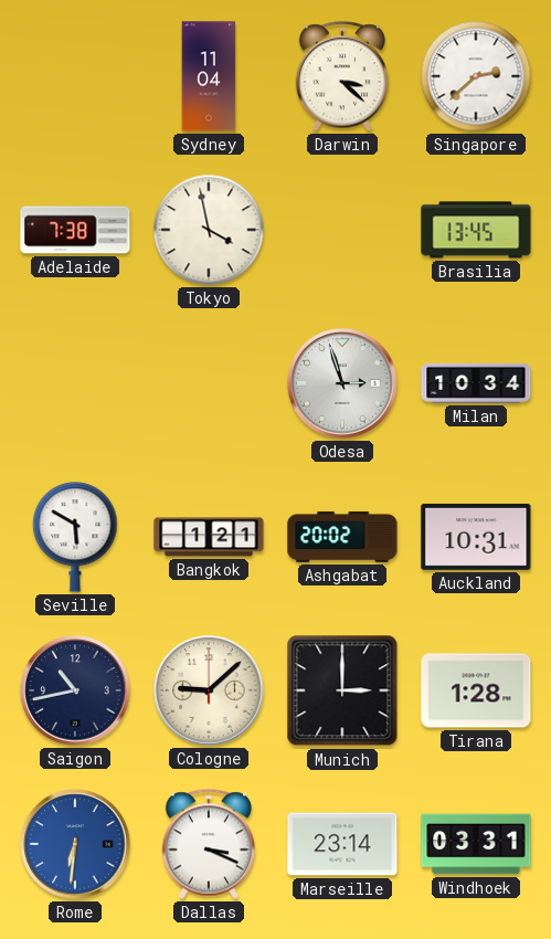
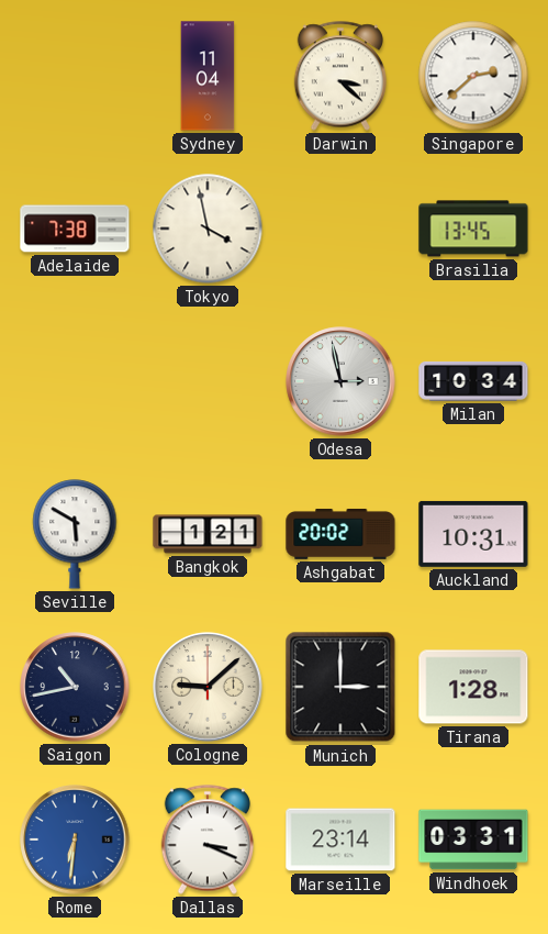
Odesa: 2:57 -> 2:58 (340, 381)
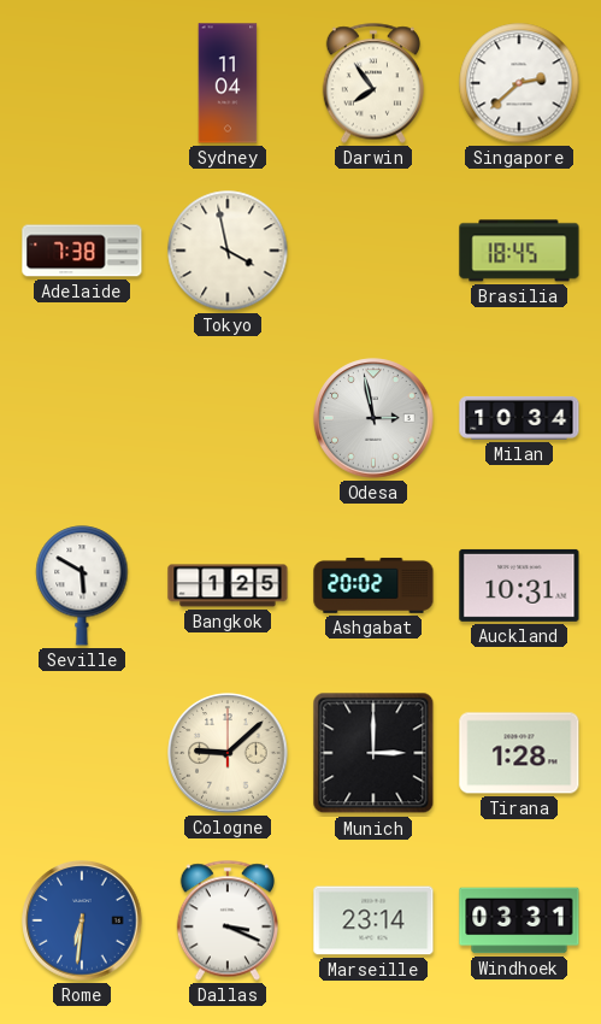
Darwin: 3:22 -> 7:54 (372, 83)
Brasilia: 13:45 -> 18:45 (519, 251)
Bangkok: 1:21 -> 1:25 (228, 585)
Saigon: 10:43 -> none (75, 687)
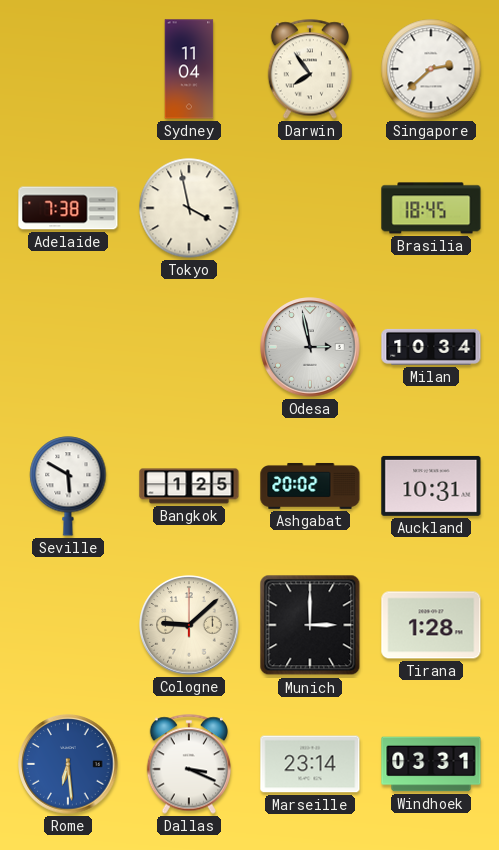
Rome: 6:31 -> 6:29 (68, 764)
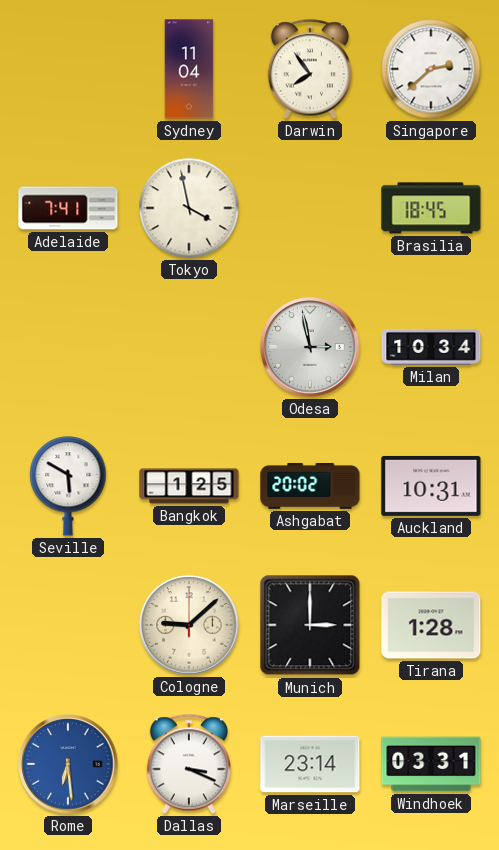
Adelaide: 7:38 -> 7:41 (68, 208)
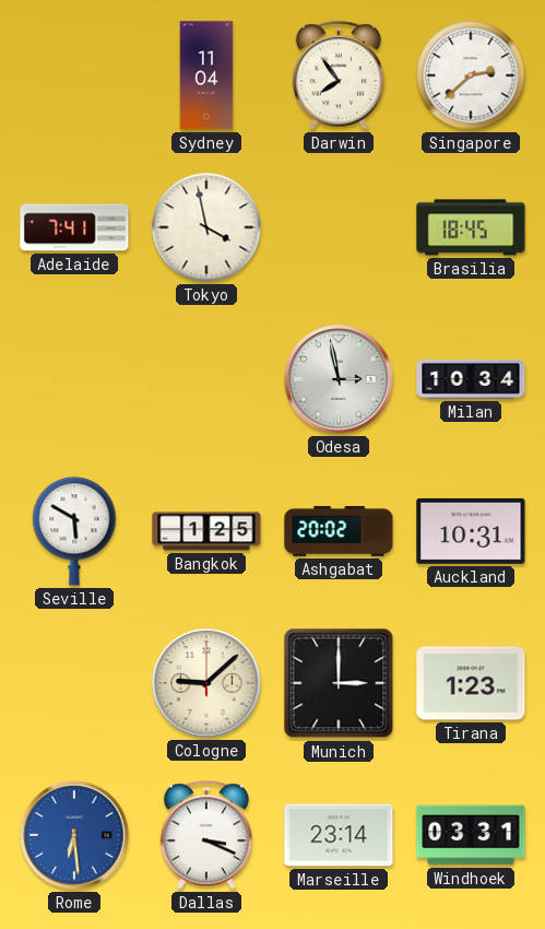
Tirana: 1:28 -> 1:23 (471, 683)
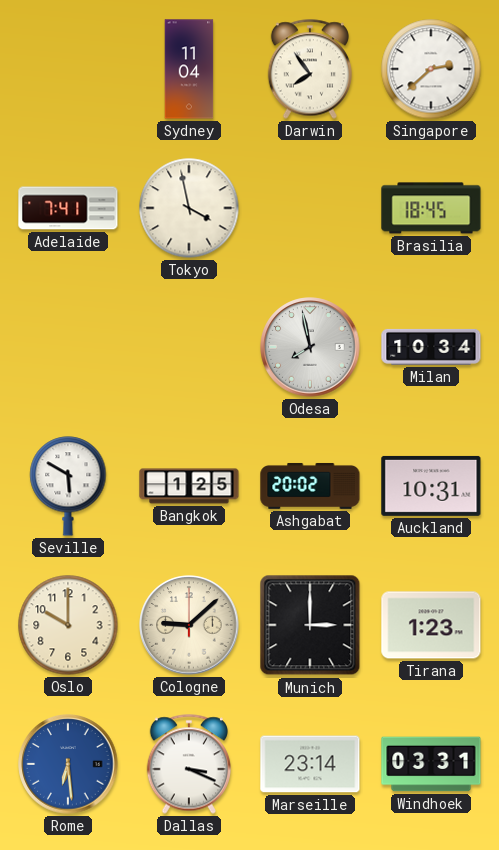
Odesa: 2:58 -> 7:58 (310, 347)
Oslo: none -> 10:00 (68, 625)
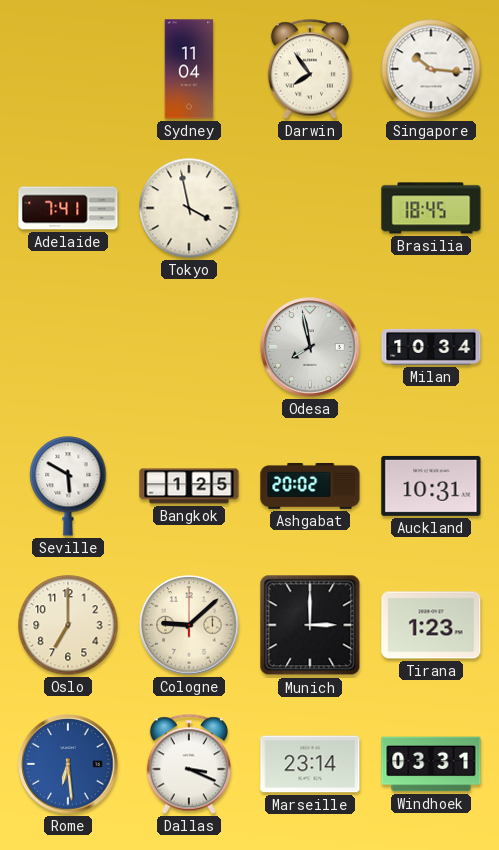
Singapore: 2:38 -> 10:16 (431, 69)
Oslo: 10:00 -> 7:00 (68, 625)
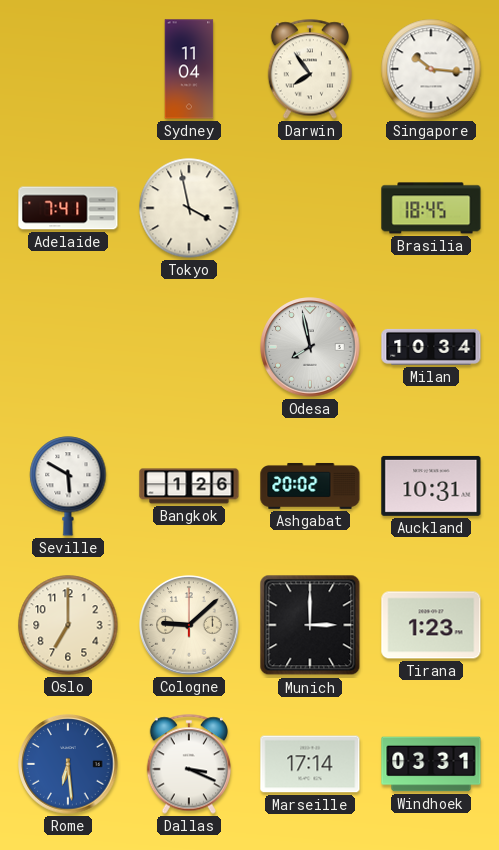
Bangkok: 1:25 -> 1:26 (189, 486)
Marseille: 23:14 -> 17:14 (310, 764)
